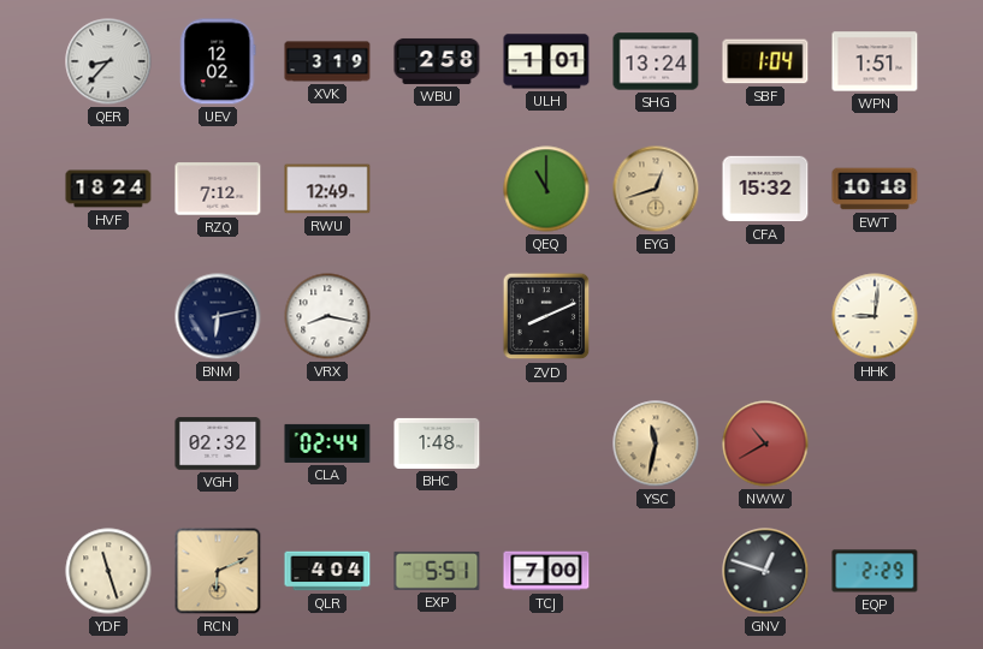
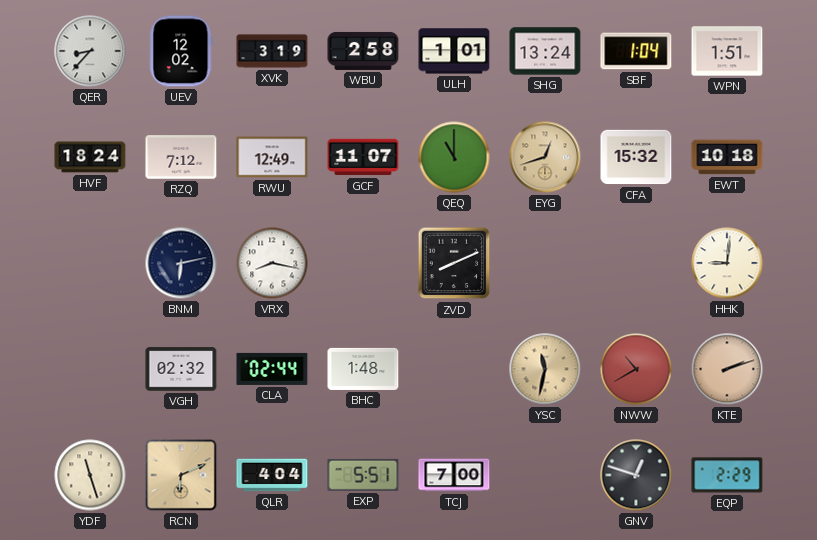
GCF: none -> 11:07 (363, 157)
KTE: none -> 2:12 (727, 369)
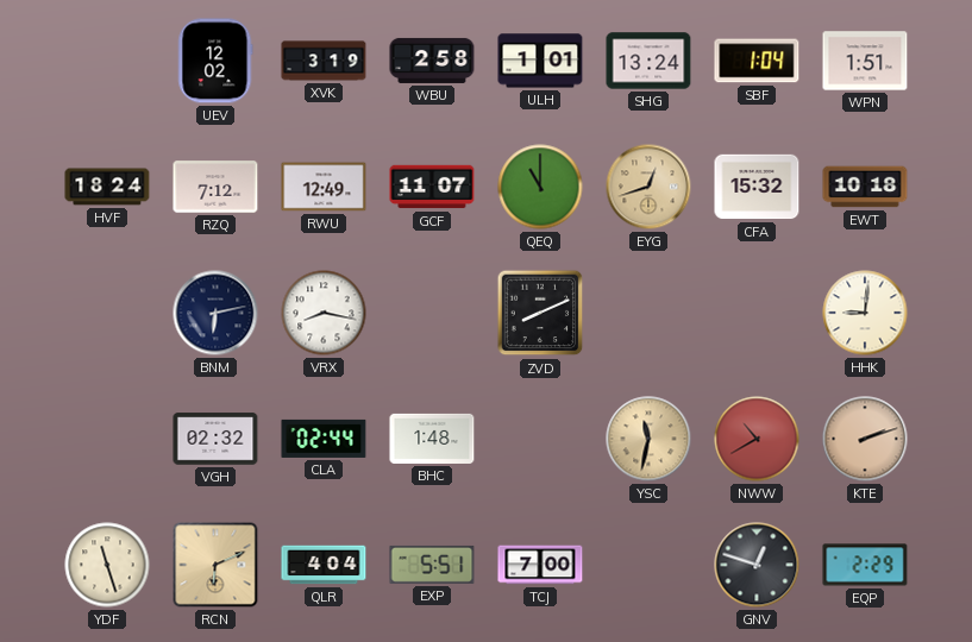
QER: 8:37 -> none (90, 51)
